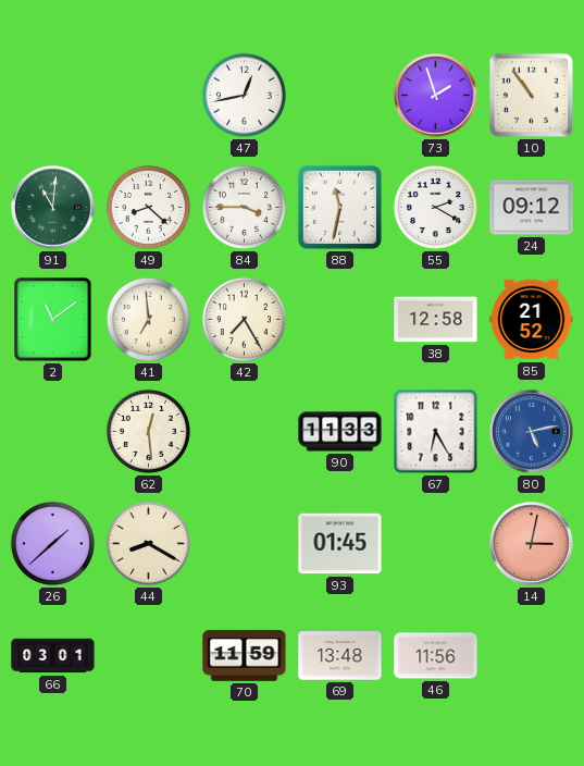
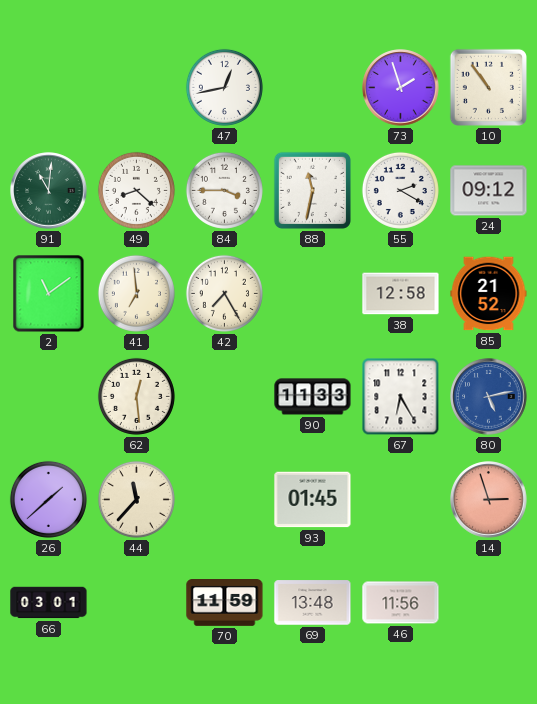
44: 8:20 -> 11:37 (136, 499)
14: 3:02 -> 2:57 (489, 500)
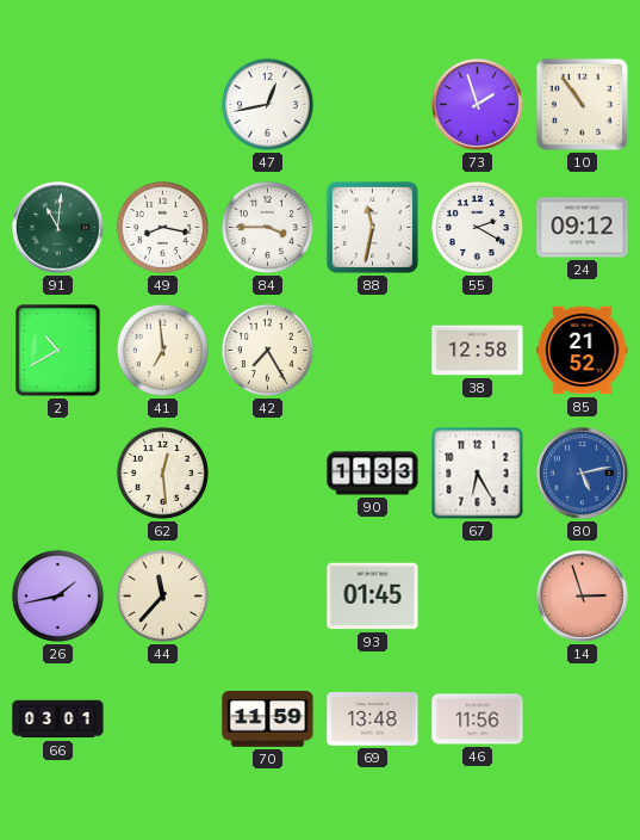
49: 8:22 -> 8:17 (162, 227)
2: 11:09 -> 10:40 (58, 351)
26: 1:38 -> 1:43 (57, 595)
